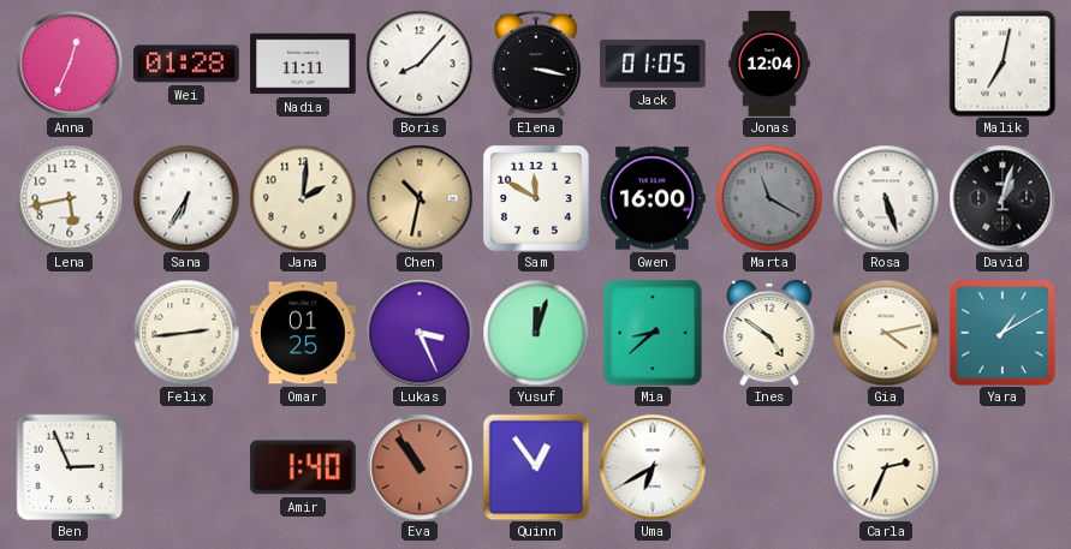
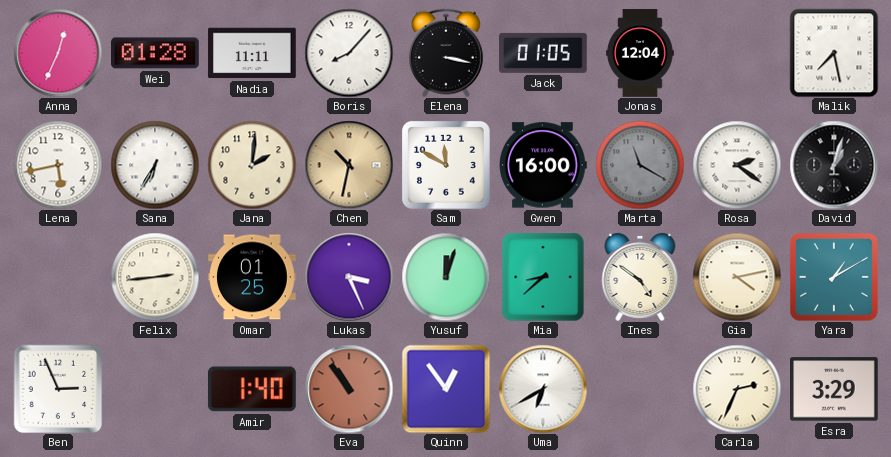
Malik: 7:02 -> 7:28 (834, 53)
Rosa: 5:27 -> 2:21 (737, 165)
Esra: none -> 3:29 (835, 389)
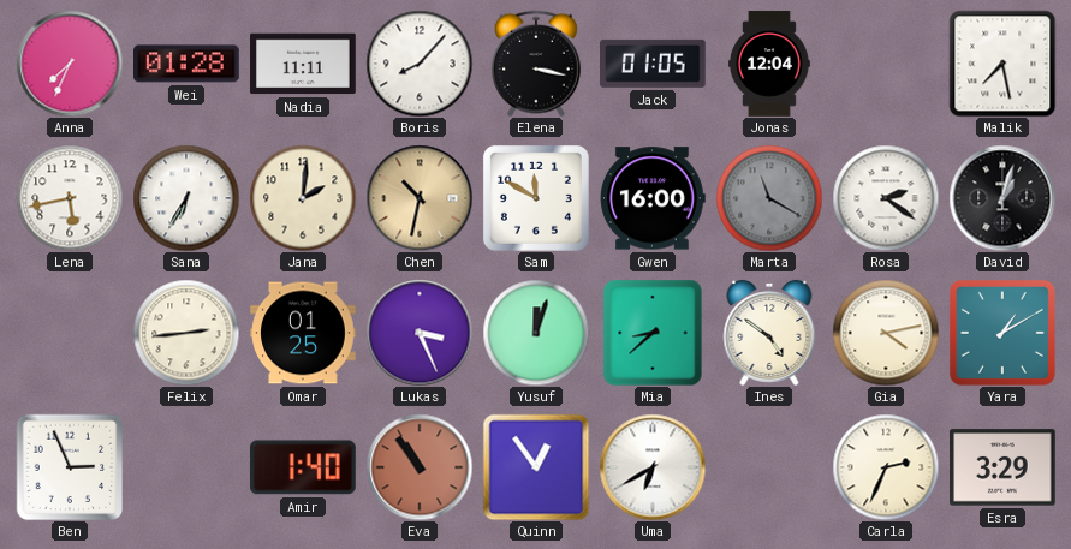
Anna: 12:34 -> 7:34 (70, 64)
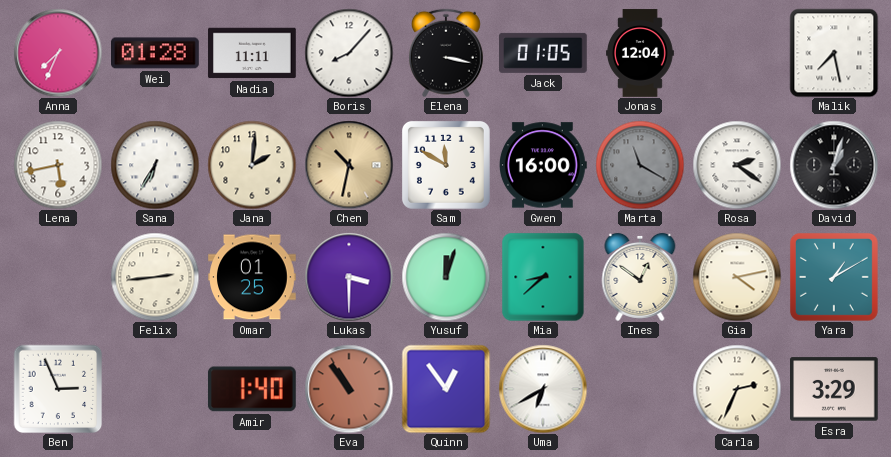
Lukas: 3:26 -> 3:30 (349, 277)
Ines: 4:51 -> 12:51 (640, 277)
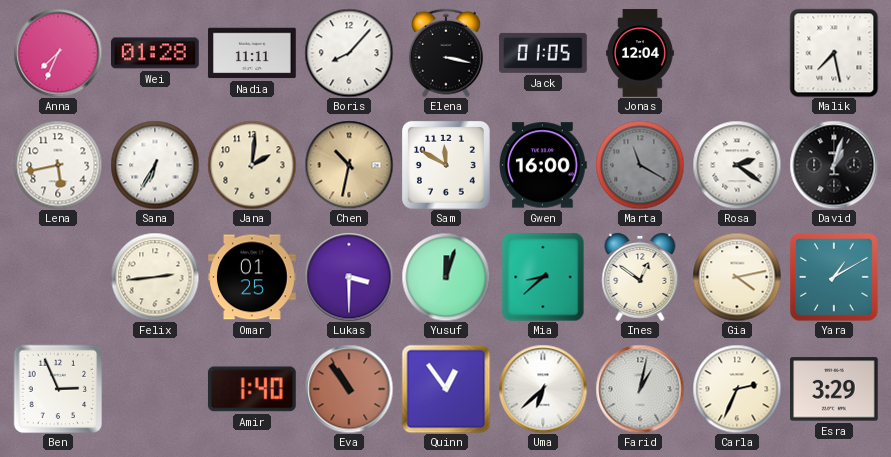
Uma: 6:40 -> 6:38 (543, 389)
Farid: none -> 1:02 (640, 389)
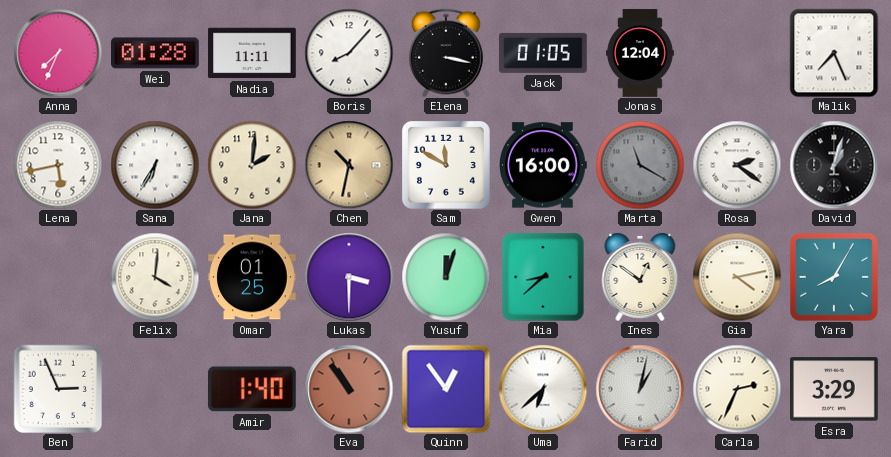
Malik: 7:28 -> 7:26 (834, 53)
Felix: 2:44 -> 4:01 (155, 277)
Yara: 1:10 -> 8:05 (834, 277)
